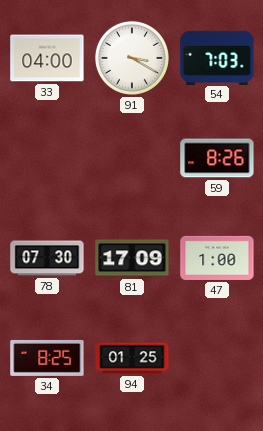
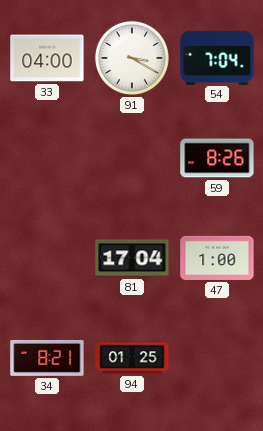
54: 7:03 -> 7:04 (217, 57)
78: 07:30 -> none (47, 258)
81: 17:09 -> 17:04 (132, 258)
34: 8:25 -> 8:21 (47, 358)
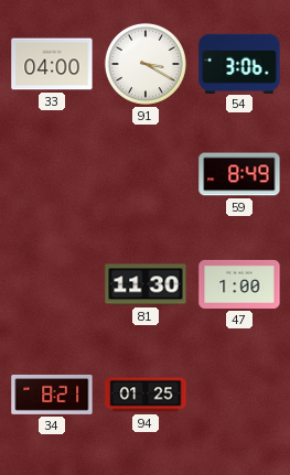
54: 7:04 -> 3:06 (239, 63)
59: 8:26 -> 8:49 (239, 174)
81: 17:04 -> 11:30 (146, 284)
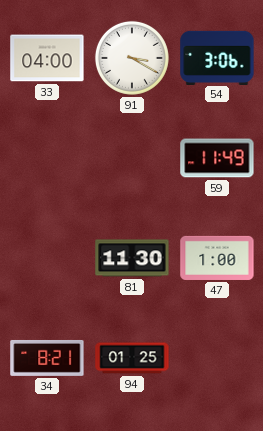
59: 8:49 -> 11:49 (217, 158)
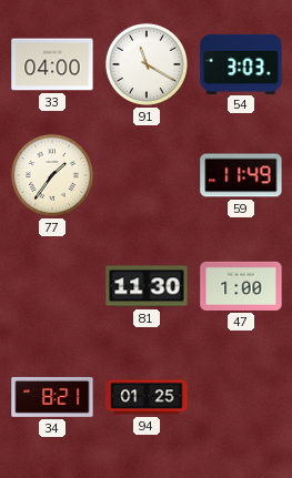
91: 3:20 -> 11:20 (147, 64)
54: 3:06 -> 3:03 (241, 63)
77: none -> 1:36 (52, 175)
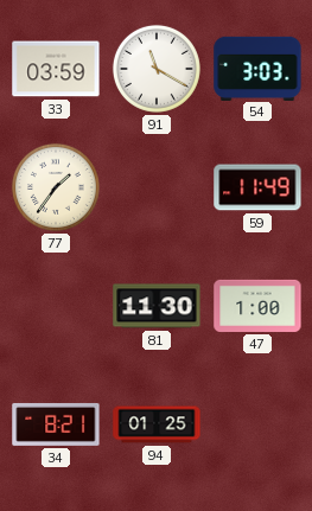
33: 04:00 -> 03:59 (56, 69)
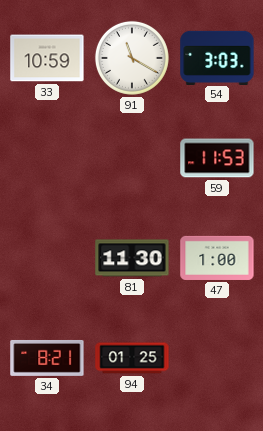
33: 03:59 -> 10:59 (47, 58)
77: 1:36 -> none (56, 187)
59: 11:49 -> 11:53 (217, 158)
